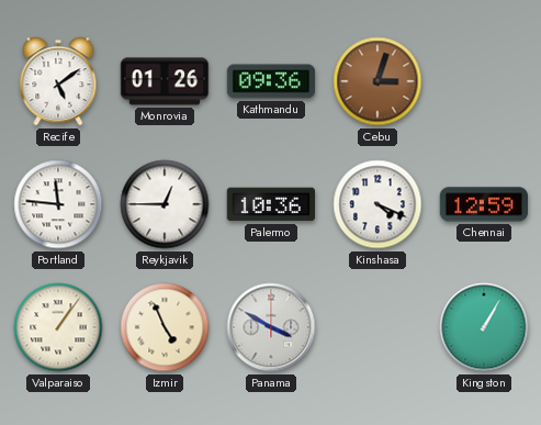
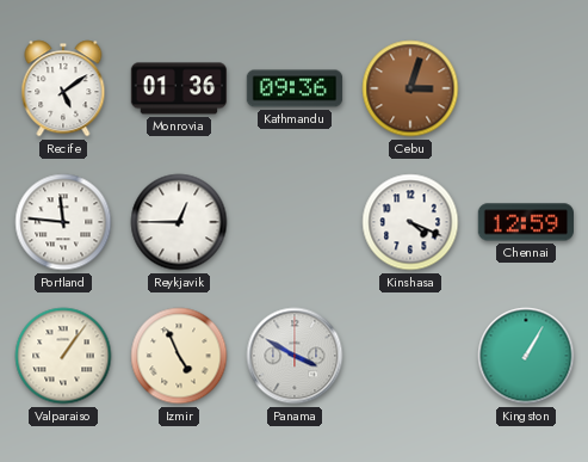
Monrovia: 01:26 -> 01:36 (179, 88)
Palermo: 10:36 -> none (270, 204)
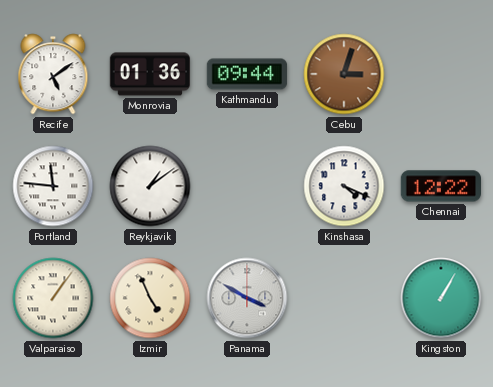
Kathmandu: 09:36 -> 09:44 (247, 74)
Reykjavik: 12:45 -> 1:09 (150, 186)
Chennai: 12:59 -> 12:22 (440, 186)
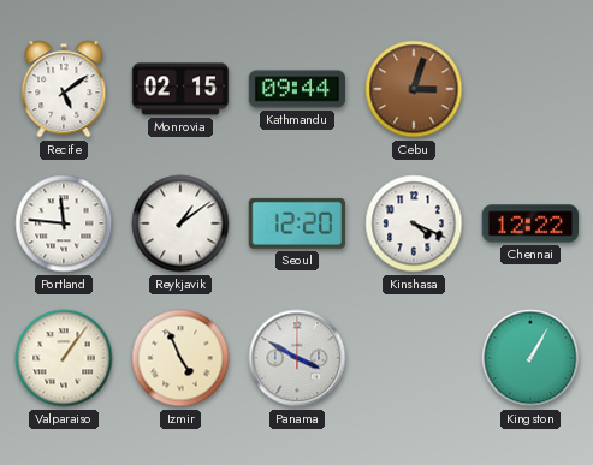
Monrovia: 01:36 -> 02:15 (180, 89)
Seoul: none -> 12:20 (297, 223)
